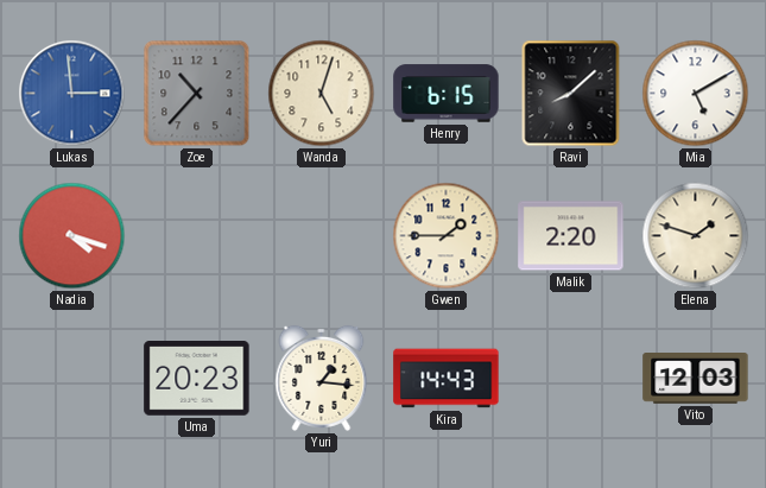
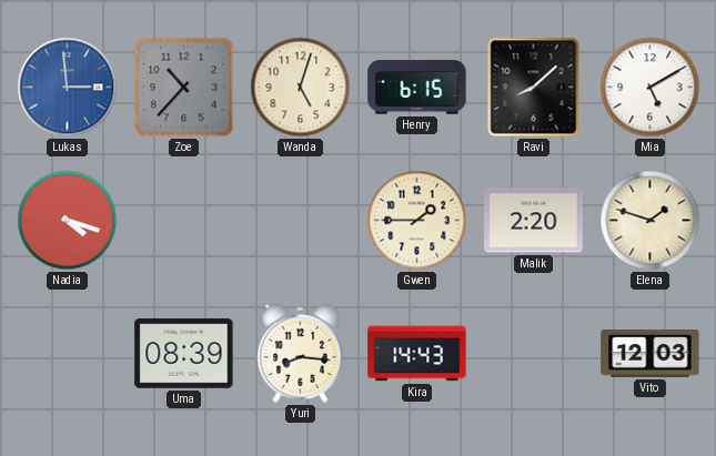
Uma: 20:23 -> 08:39 (184, 354)
Yuri: 1:16 -> 8:16 (301, 353)
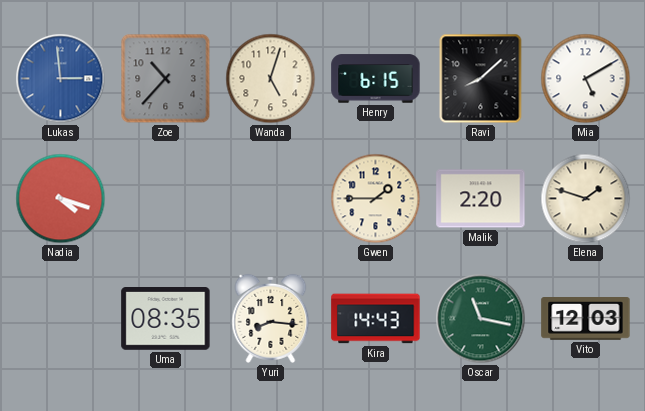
Uma: 08:39 -> 08:35 (166, 319)
Oscar: none -> 11:17 (481, 319)
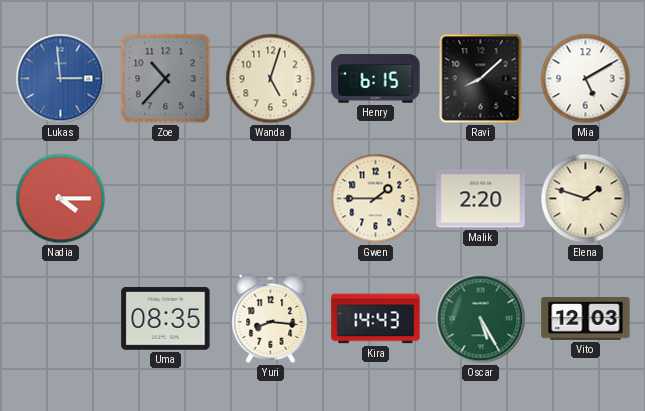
Nadia: 4:18 -> 4:15 (61, 199)
Oscar: 11:17 -> 5:25 (481, 319)
